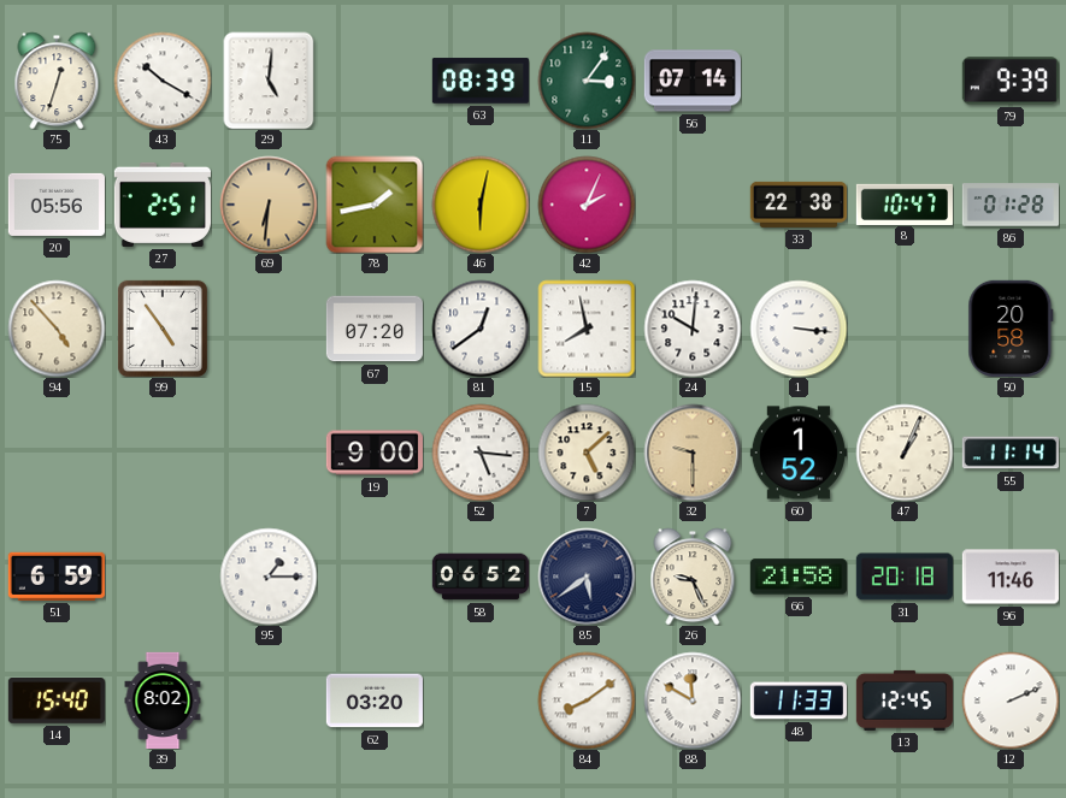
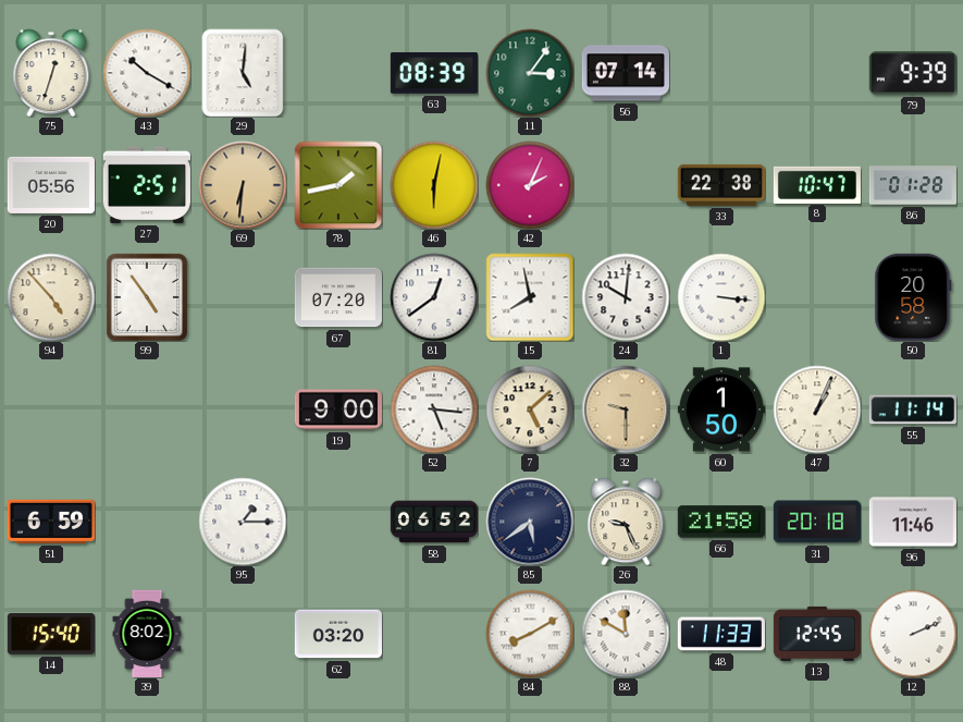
60: 1:52 -> 1:50 (721, 409)
84: 8:09 -> 8:10 (530, 634)
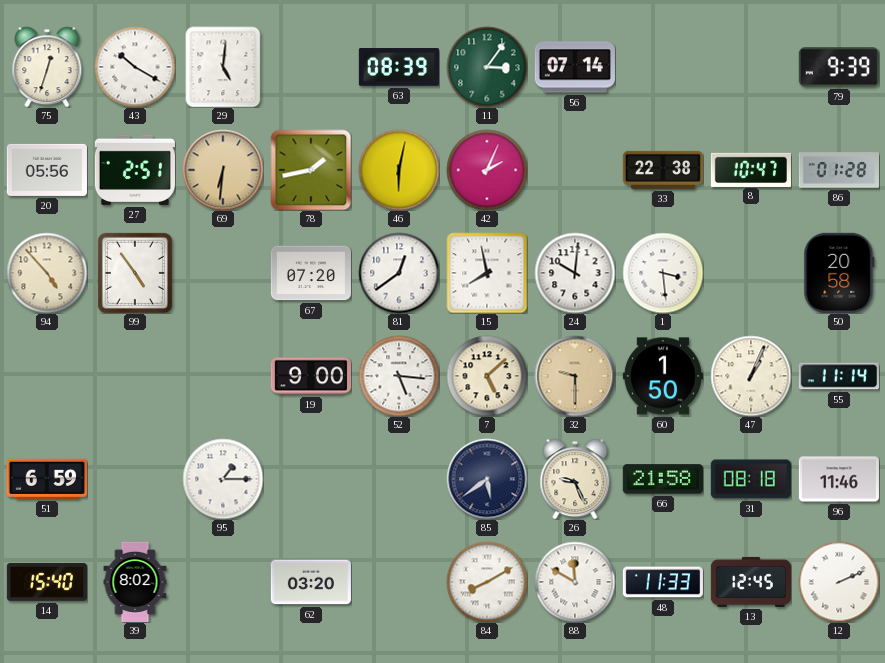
1: 3:16 -> 3:29 (663, 273)
58: 06:52 -> none (433, 522)
31: 20:18 -> 08:18 (751, 479)
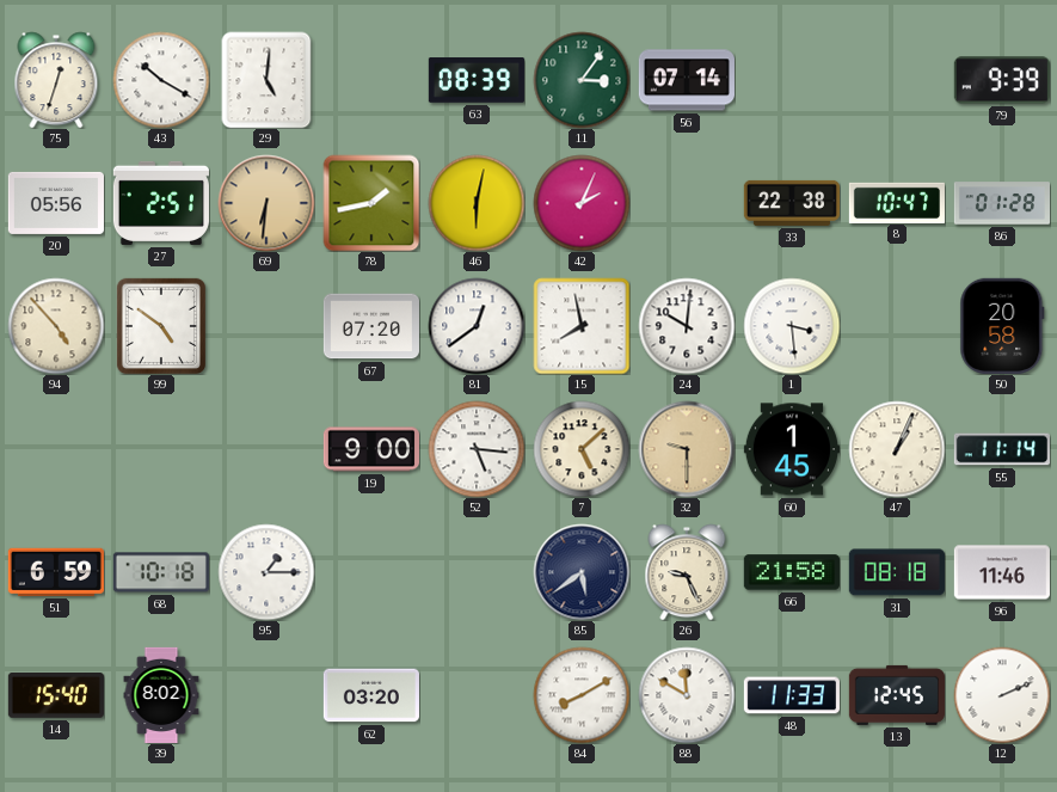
99: 4:54 -> 4:51 (161, 326)
60: 1:50 -> 1:45 (792, 449)
68: none -> 10:18 (161, 572)
